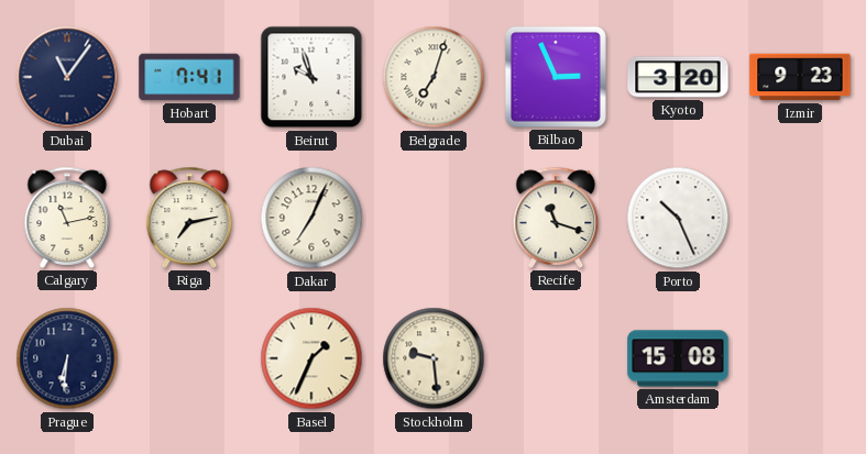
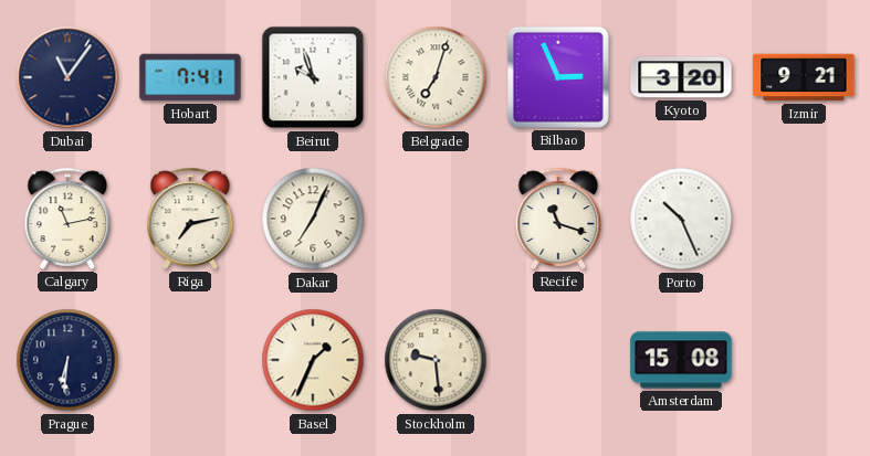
Izmir: 9:23 -> 9:21 (804, 77)
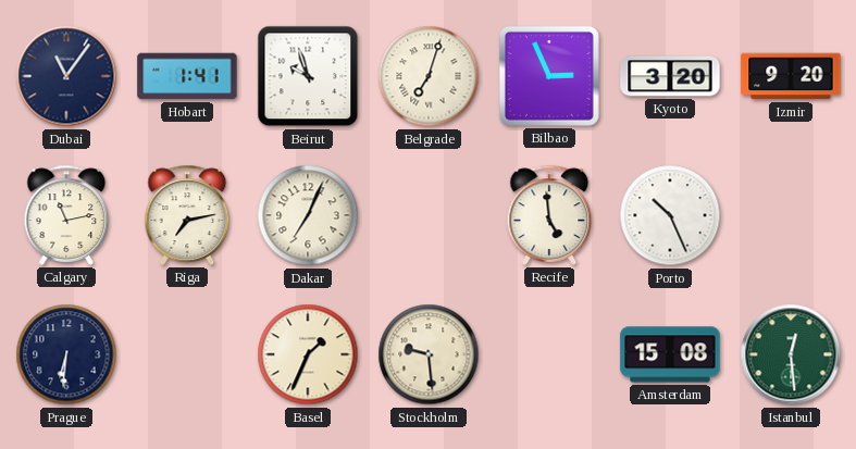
Hobart: 7:41 -> 1:41 (187, 76)
Izmir: 9:21 -> 9:20 (791, 76)
Recife: 11:18 -> 4:59 (549, 215)
Istanbul: none -> 12:29 (791, 354)
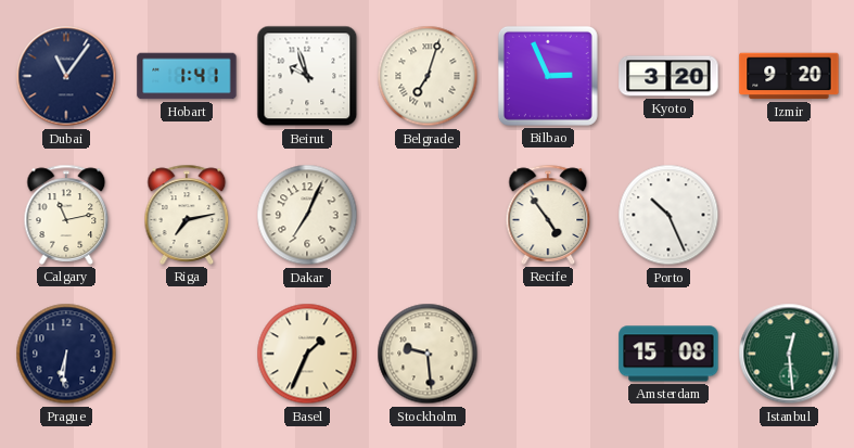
Recife: 4:59 -> 4:54 (548, 215)
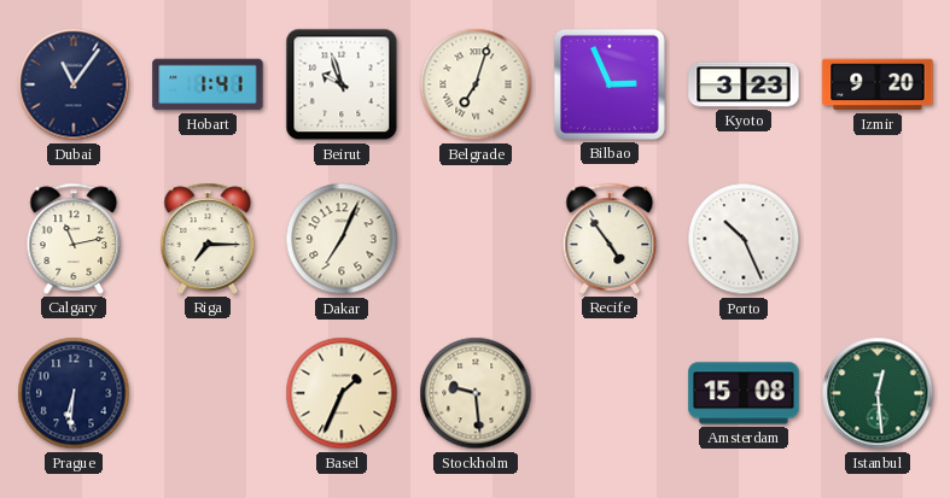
Kyoto: 3:20 -> 3:23 (744, 84)
Riga: 7:13 -> 7:15 (208, 239)
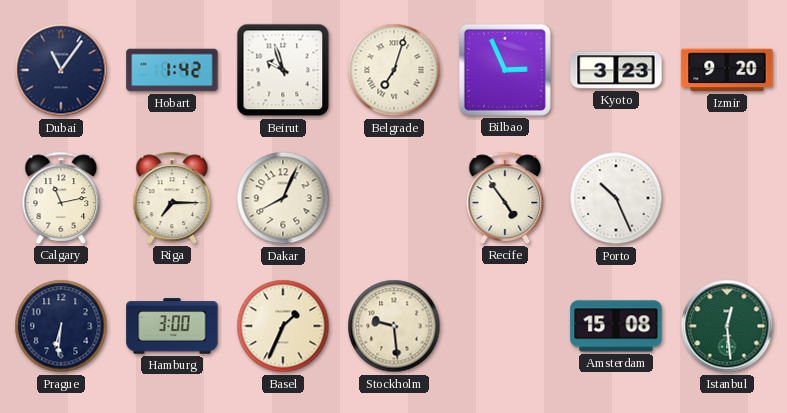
Hobart: 1:41 -> 1:42 (172, 70)
Dakar: 7:04 -> 8:04 (283, 198)
Hamburg: none -> 3:00 (172, 326)
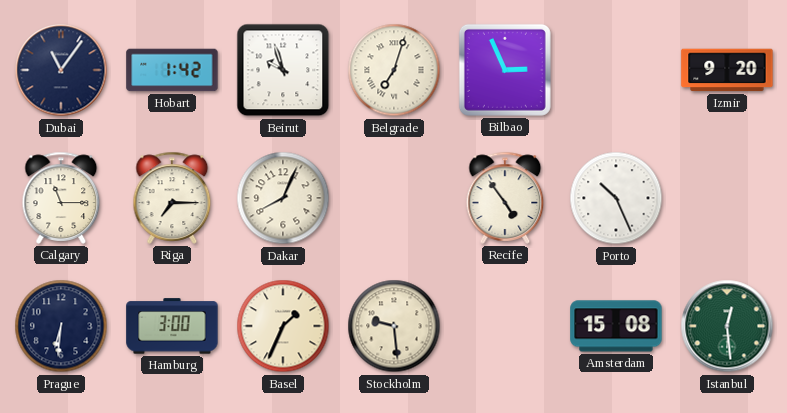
Kyoto: 3:23 -> none (616, 70)
Calgary: 11:13 -> 11:15 (61, 198)
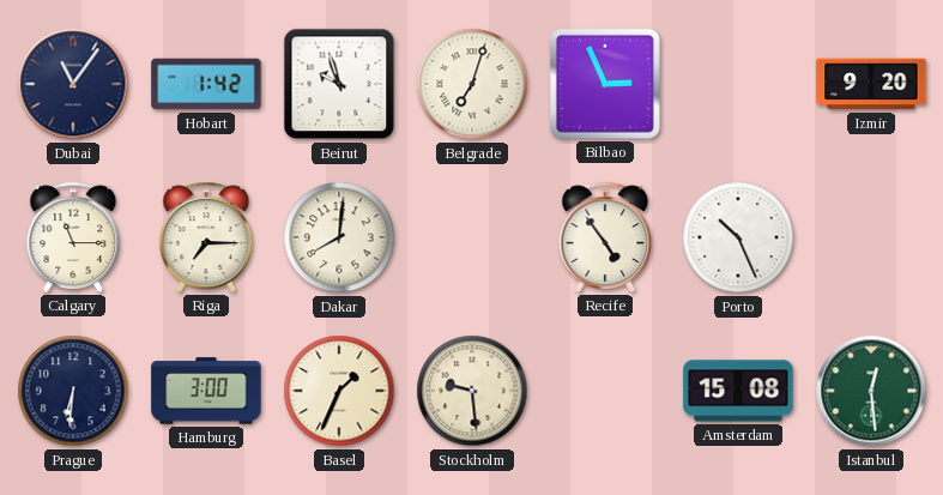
Dakar: 8:04 -> 8:01 (339, 237)
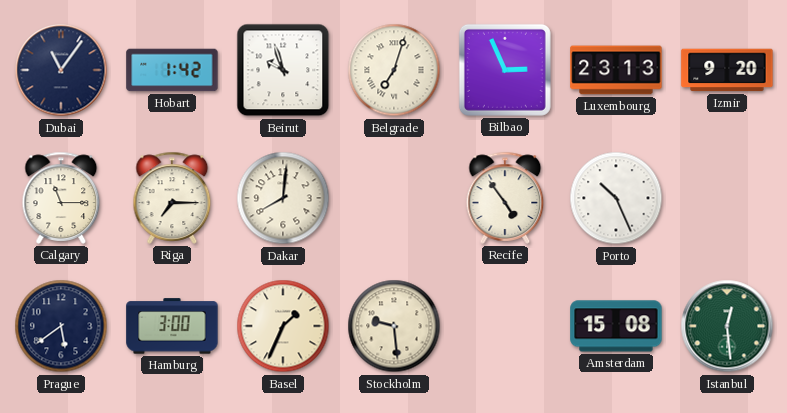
Luxembourg: none -> 23:13 (616, 70)
Prague: 6:31 -> 5:39 (61, 326)
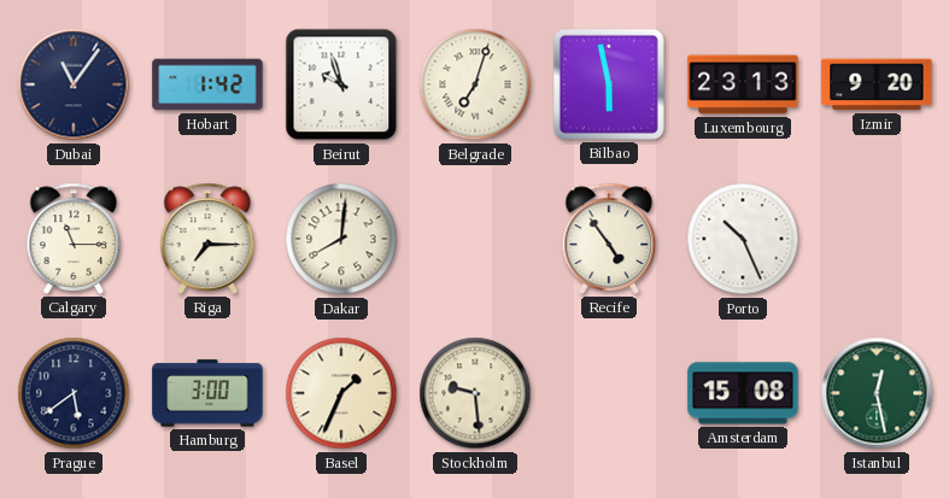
Bilbao: 2:56 -> 5:58 (609, 84)
Istanbul: 12:29 -> 12:28 (877, 393)
